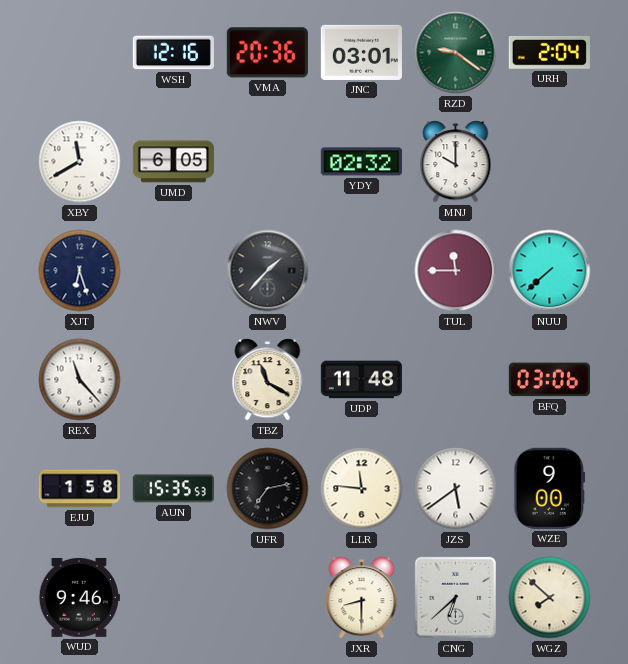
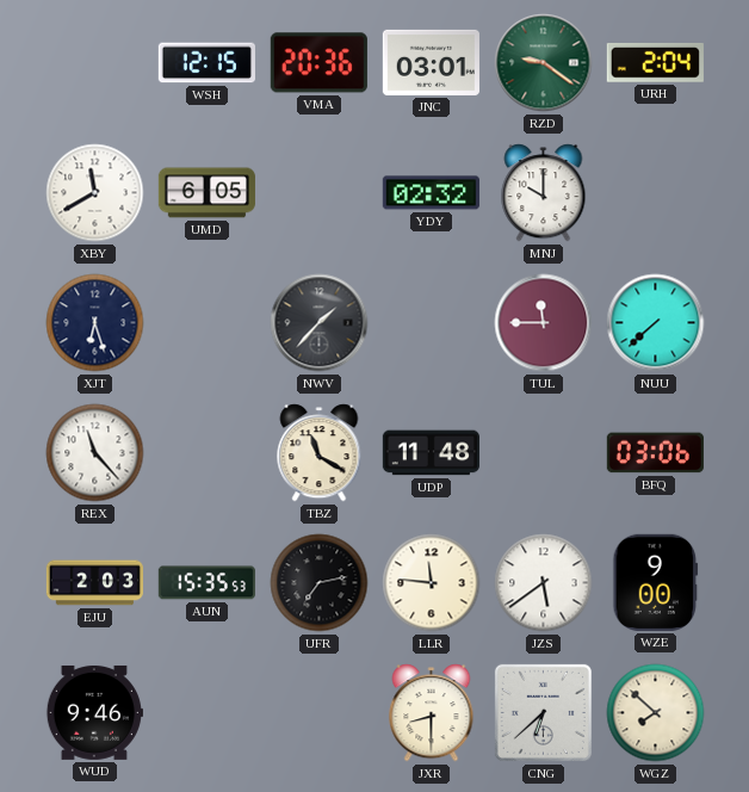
WSH: 12:16 -> 12:15 (206, 63)
EJU: 1:58 -> 2:03 (94, 583)
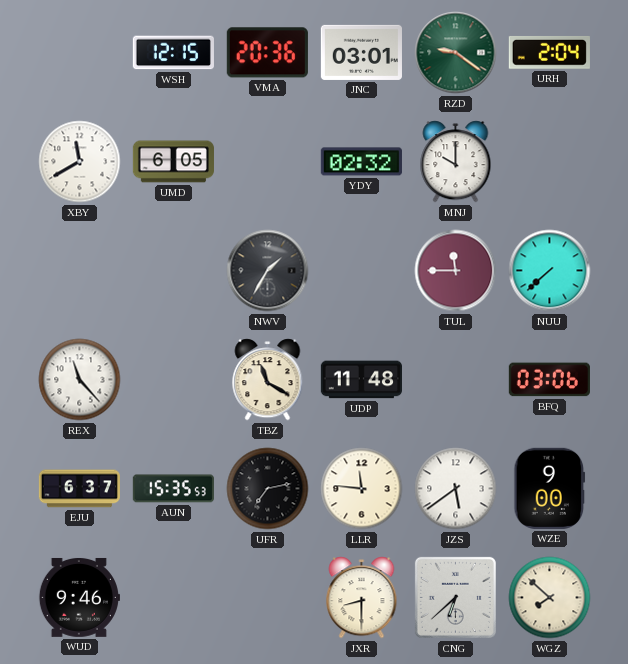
XJT: 6:27 -> none (95, 323)
NWV: 1:37 -> 1:35 (268, 271)
EJU: 2:03 -> 6:37 (79, 489)
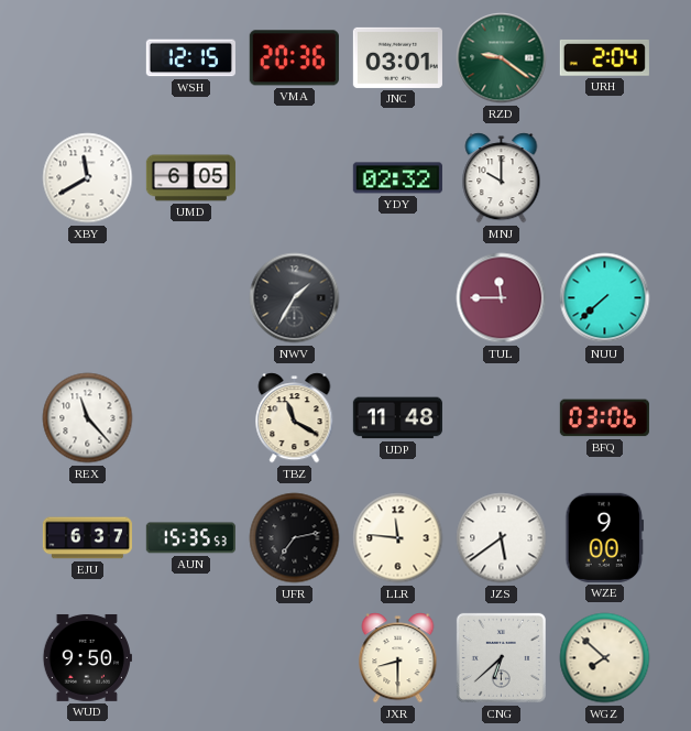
WUD: 9:46 -> 9:50 (87, 657)
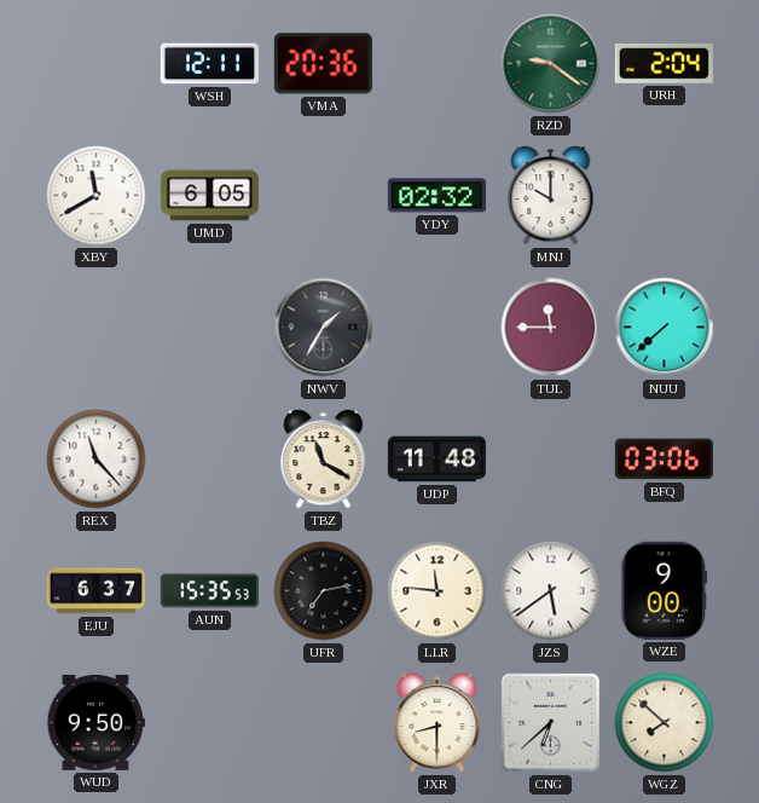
WSH: 12:15 -> 12:11 (209, 64)
JNC: 03:01 -> none (397, 57)
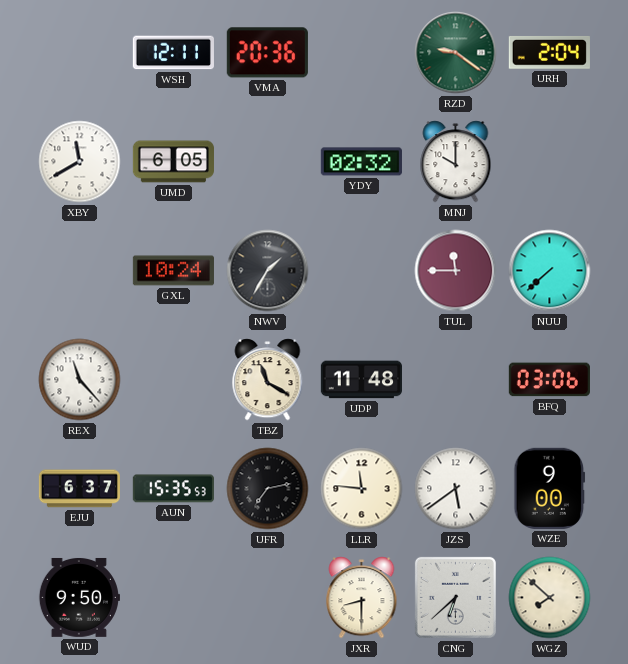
GXL: none -> 10:24 (173, 271)
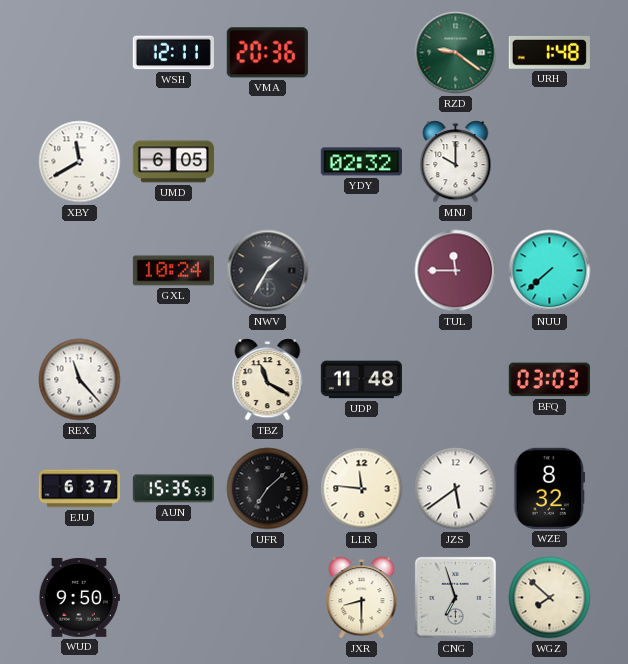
URH: 2:04 -> 1:48 (549, 52)
BFQ: 03:06 -> 03:03 (549, 380)
UFR: 7:13 -> 7:08 (268, 489)
WZE: 9:00 -> 8:32 (550, 488)
CNG: 6:38 -> 6:57 (455, 597)
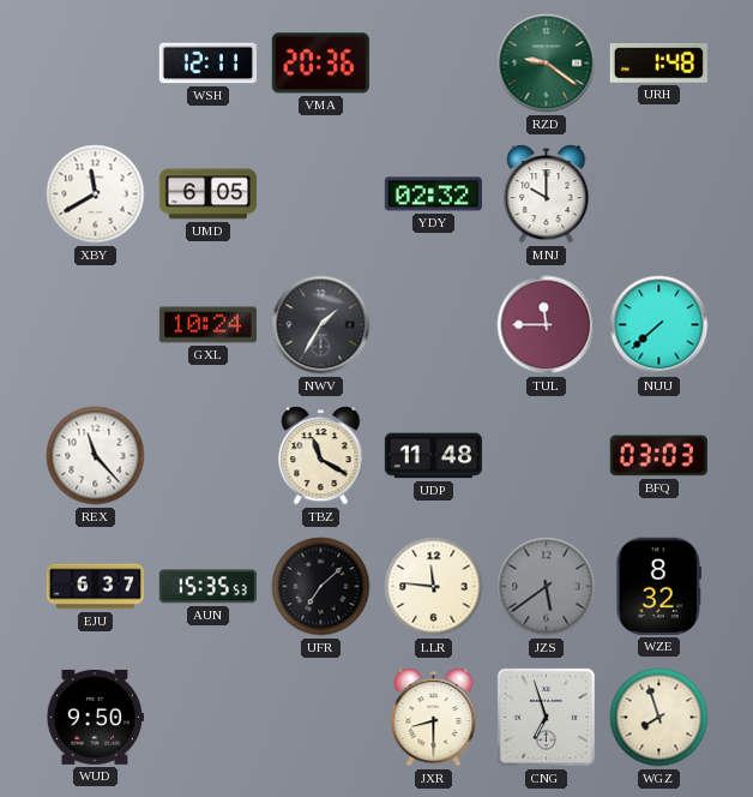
JZS dial: white -> grey (547, 587)
WGZ: 7:52 -> 7:57 (659, 718)
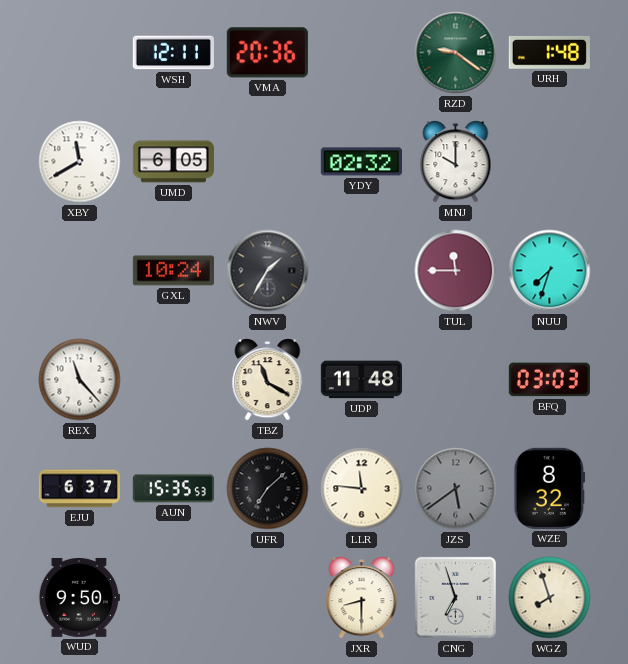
NUU: 7:38 -> 7:33 (550, 271)
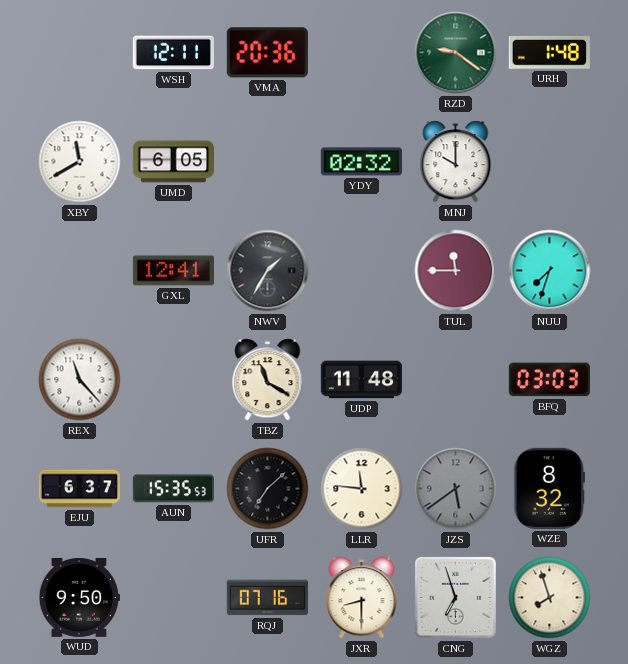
GXL: 10:24 -> 12:41 (173, 271)
RQJ: none -> 07:16 (267, 598)
